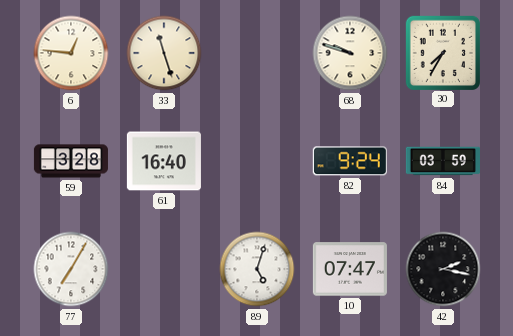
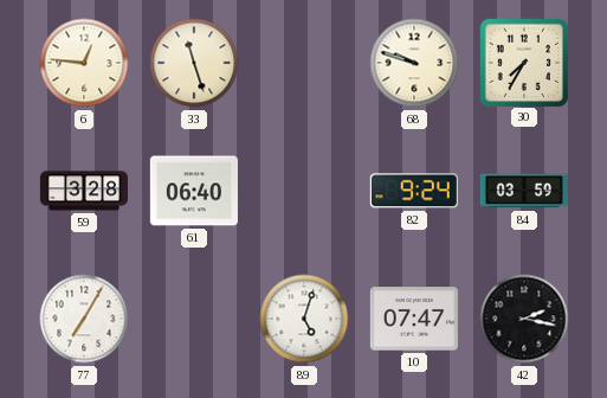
61: 16:40 -> 06:40 (194, 191)
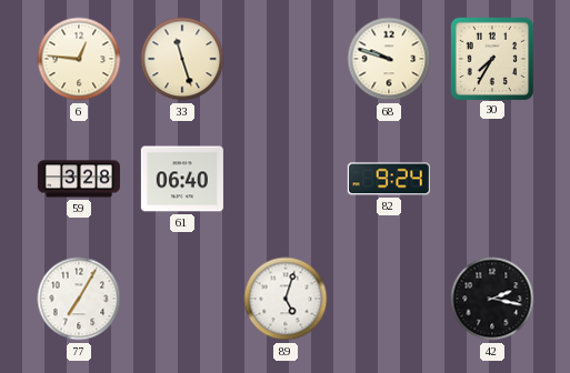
84: 03:59 -> none (524, 191)
10: 07:47 -> none (414, 319)
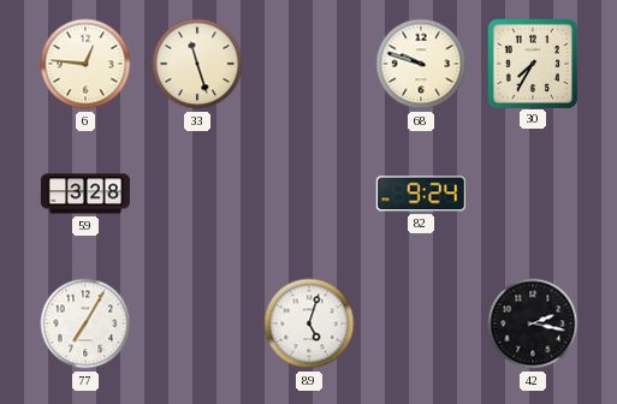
61: 06:40 -> none (182, 179)
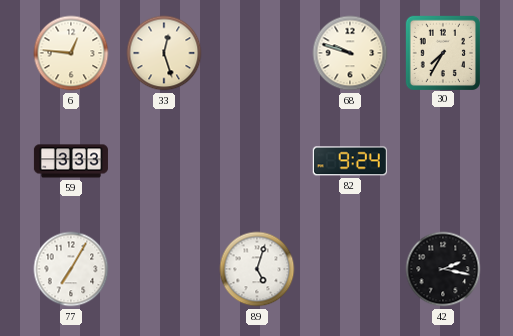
33: 11:27 -> 12:27 (164, 53)
59: 3:28 -> 3:33 (71, 161)
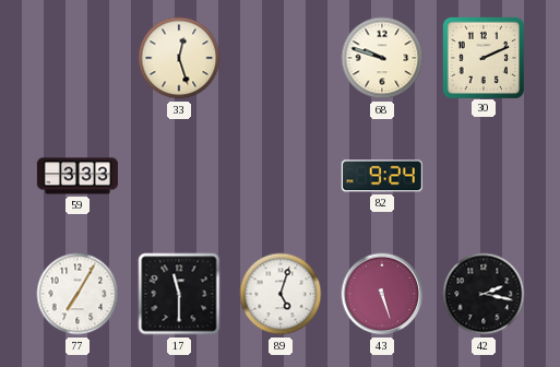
6: 12:46 -> none (71, 53)
30: 7:35 -> 2:11 (482, 57)
17: none -> 11:30 (179, 294)
43: none -> 5:27 (382, 294)
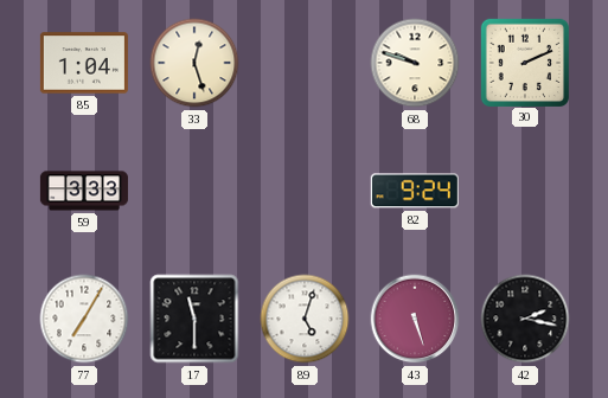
85: none -> 1:04 (84, 63)
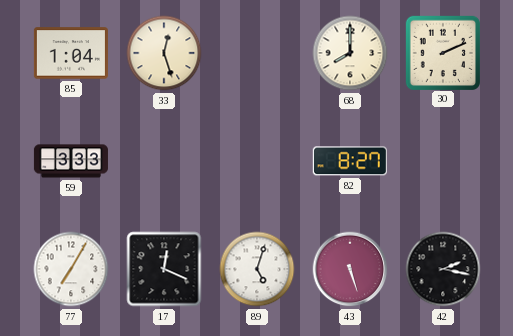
68: 9:48 -> 8:00 (350, 53)
82: 9:24 -> 8:27 (350, 161)
17: 11:30 -> 12:19 (164, 269)
